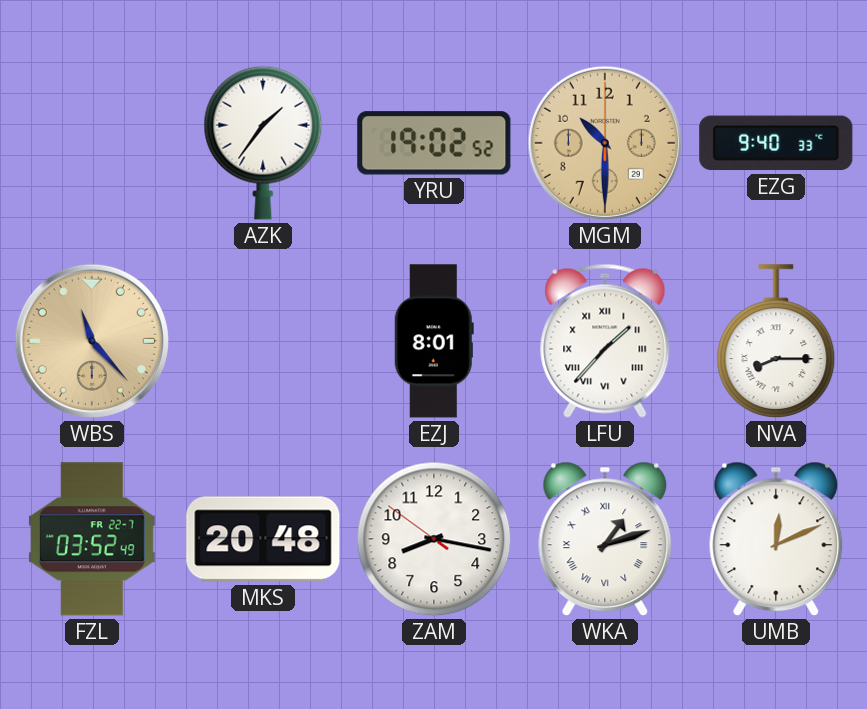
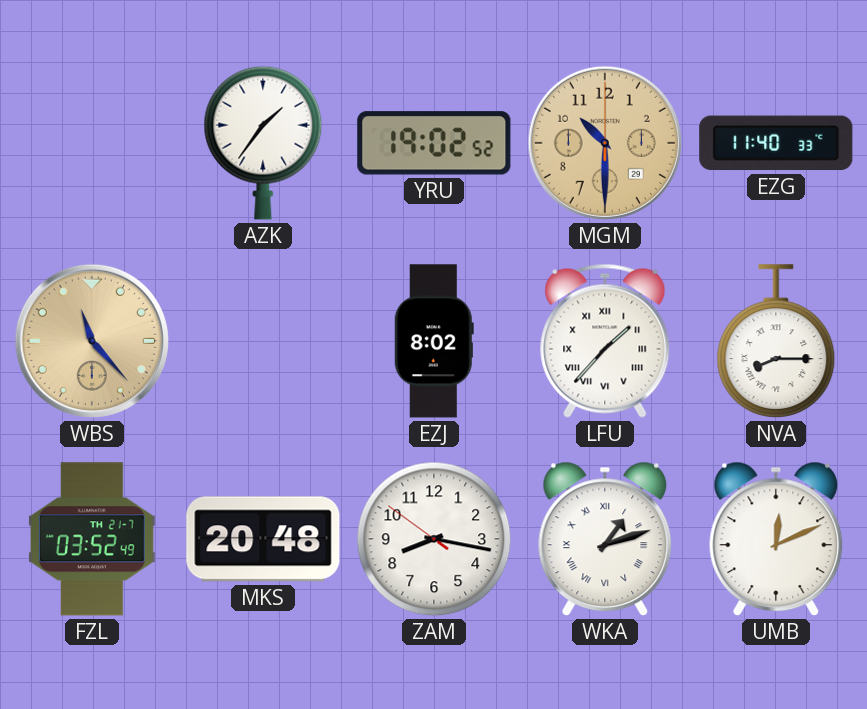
EZG: 9:40 -> 11:40 (776, 143)
EZJ: 8:01 -> 8:02 (434, 341)
FZL date: FR 22-7 -> TH 21-7 (92, 539)
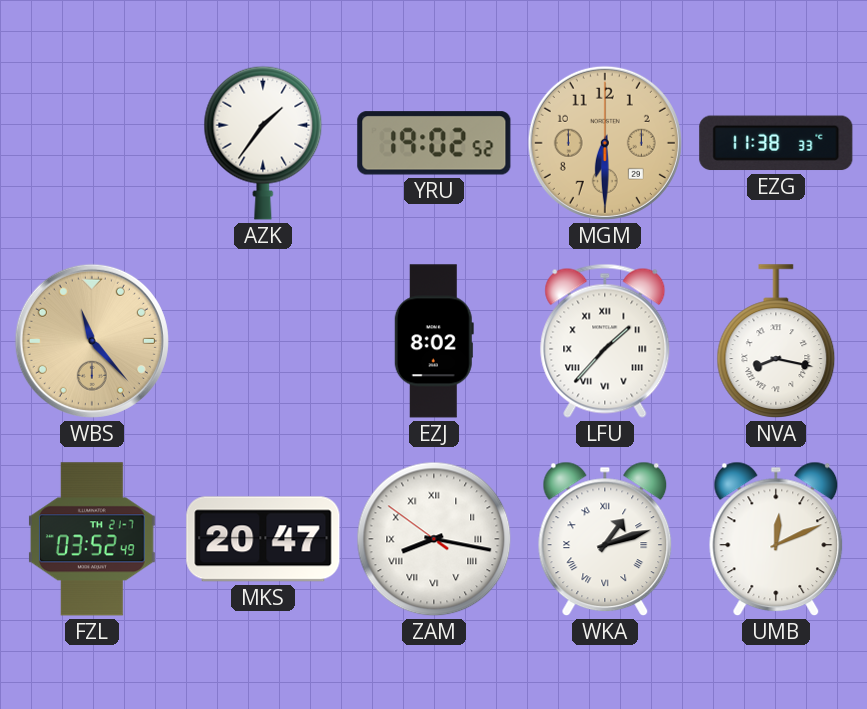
MGM: 10:30 -> 6:30 (605, 143)
EZG: 11:40 -> 11:38 (776, 143)
NVA: 8:15 -> 8:17 (776, 341)
MKS: 20:48 -> 20:47 (263, 539)
ZAM numerals: Arabic -> Roman (434, 539)
